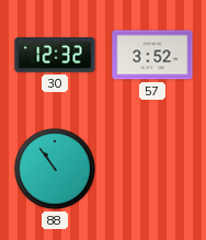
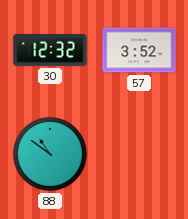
88: 10:54 -> 10:51 (51, 155)
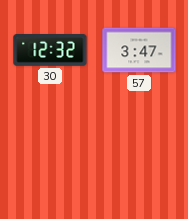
57: 3:52 -> 3:47 (139, 50)
88: 10:51 -> none (51, 155)
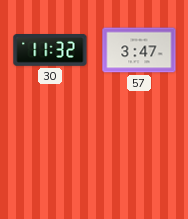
30: 12:32 -> 11:32 (50, 51)
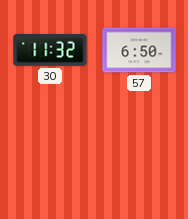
57: 3:47 -> 6:50 (139, 50)
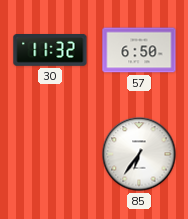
85: none -> 6:36 (139, 154)
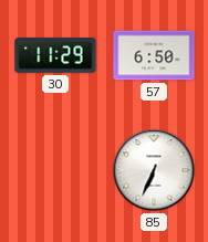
30: 11:32 -> 11:29 (55, 56)
85: 6:36 -> 6:34 (154, 170)
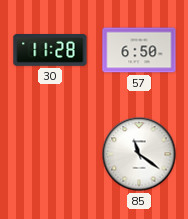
30: 11:29 -> 11:28 (50, 51)
85: 6:34 -> 11:21 (139, 154)
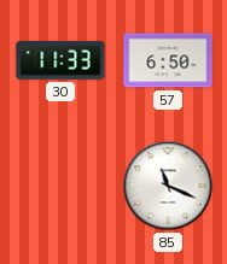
30: 11:28 -> 11:33 (60, 61)
85: 11:21 -> 11:19 (168, 186)
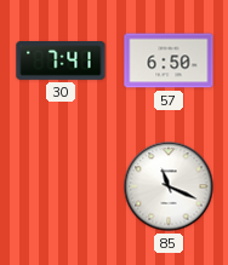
30: 11:33 -> 7:41 (61, 62)
